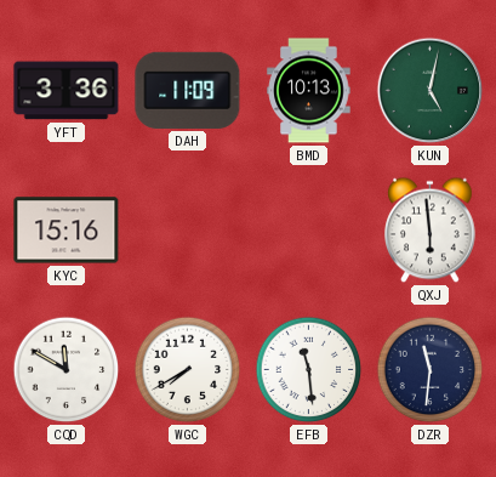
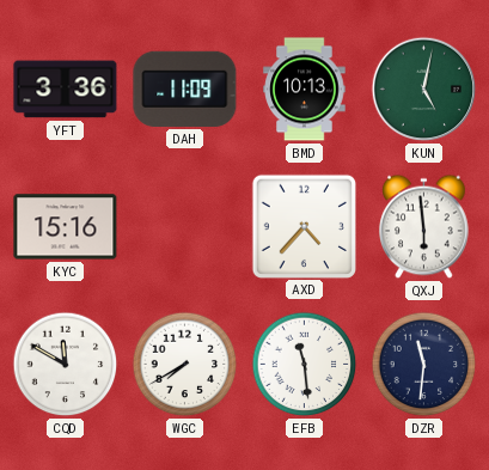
AXD: none -> 4:37 (304, 226)
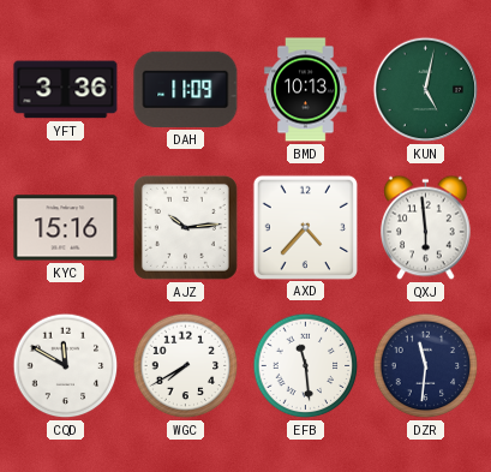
AJZ: none -> 10:14 (185, 227)
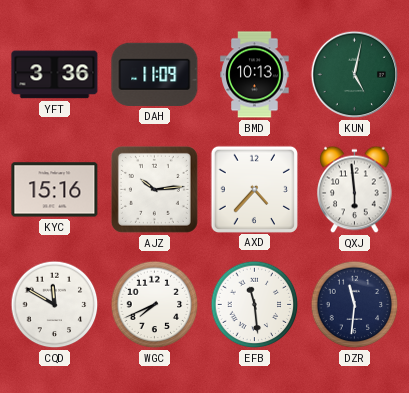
WGC: 7:40 -> 7:41 (155, 305)
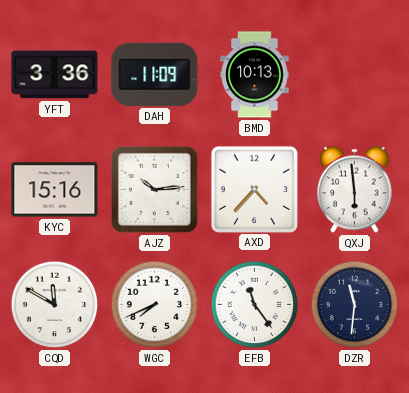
KUN: 5:02 -> none (355, 75)
EFB: 11:29 -> 11:24 (255, 305)
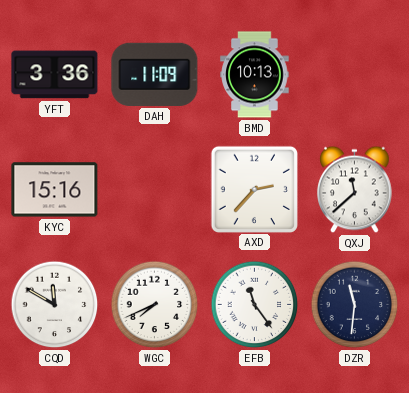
AJZ: 10:14 -> none (154, 189)
AXD: 4:37 -> 2:37 (254, 189)
QXJ: 5:59 -> 11:38 (355, 190)
